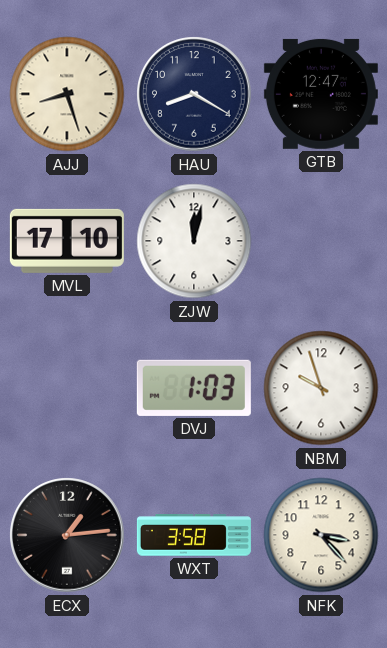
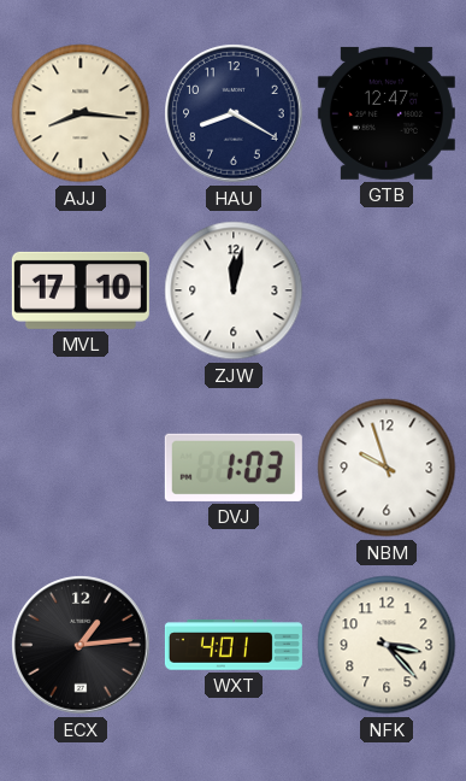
AJJ: 8:27 -> 8:16 (81, 113)
WXT: 3:58 -> 4:01 (234, 645)
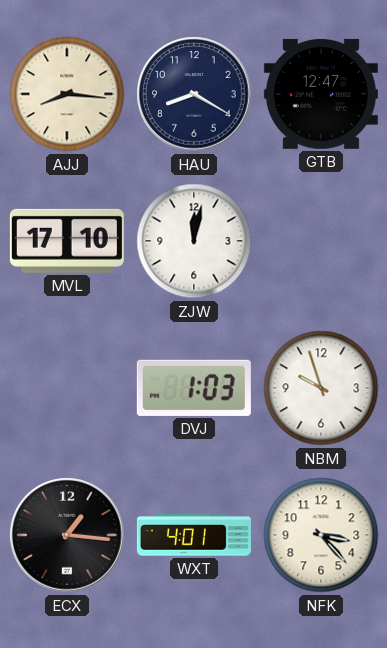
ECX: 1:14 -> 1:16 (67, 535)
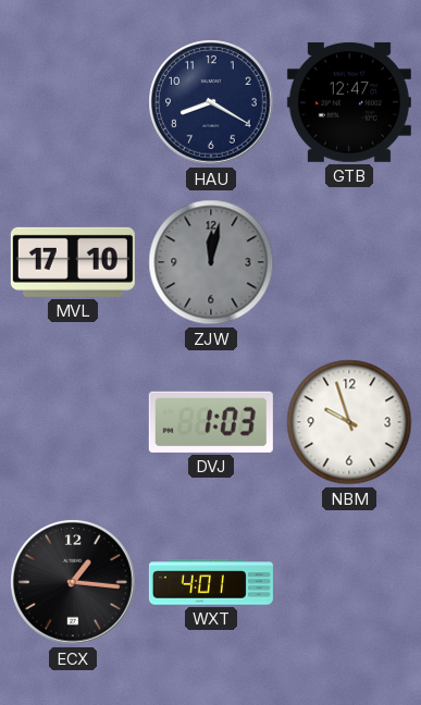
AJJ: 8:16 -> none (67, 94)
ZJW dial: white -> grey (211, 262)
NFK: 3:23 -> none (321, 535)
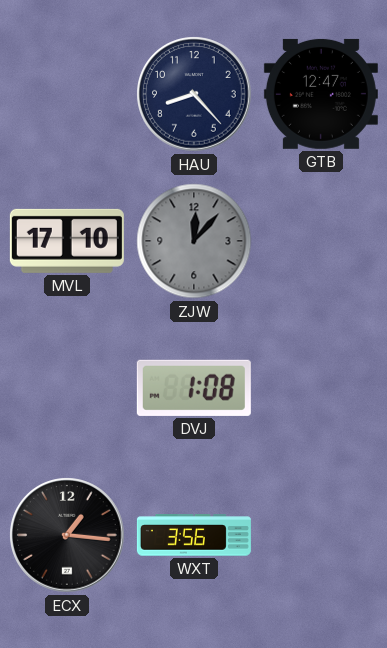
HAU: 8:20 -> 8:23 (194, 94)
ZJW: 12:02 -> 12:07 (194, 241)
DVJ: 1:03 -> 1:08 (194, 388)
NBM: 9:57 -> none (349, 422)
WXT: 4:01 -> 3:56 (194, 535)
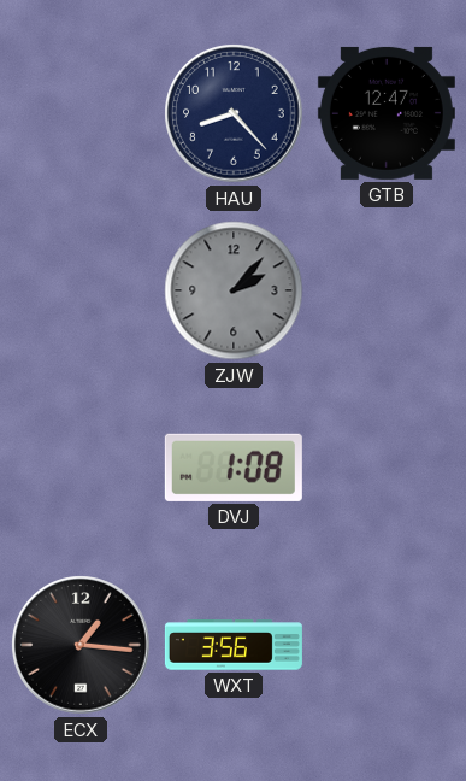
MVL: 17:10 -> none (67, 241)
ZJW: 12:07 -> 2:07 (234, 290)
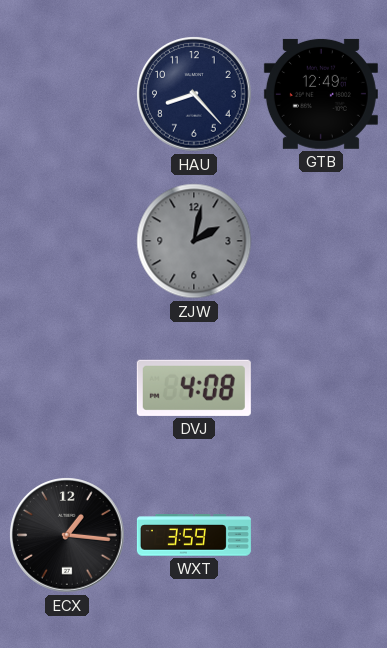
GTB: 12:47 -> 12:49 (321, 94)
ZJW: 2:07 -> 2:02 (194, 241)
DVJ: 1:08 -> 4:08 (194, 388)
WXT: 3:56 -> 3:59 (194, 535)
